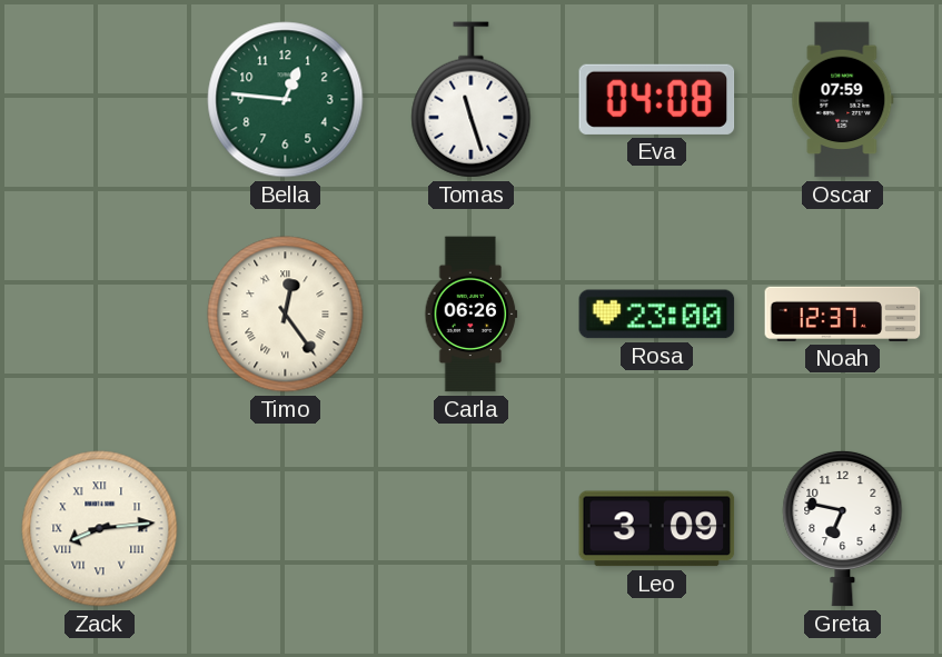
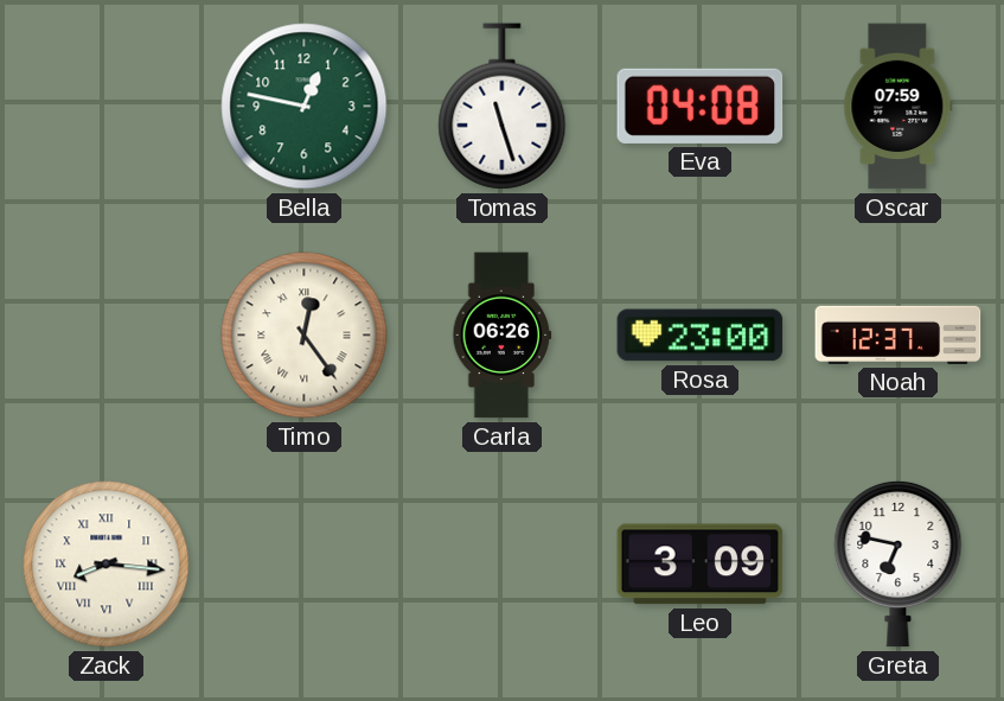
Bella: 12:46 -> 12:47 (305, 107)
Zack: 8:14 -> 8:16 (107, 565)
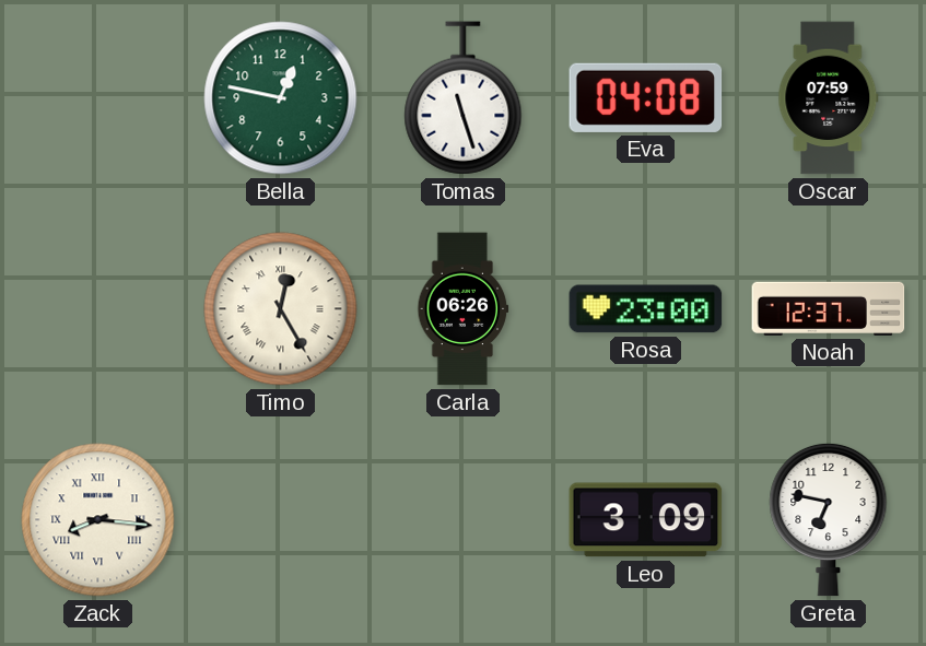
Timo: 12:24 -> 12:25 (281, 309)
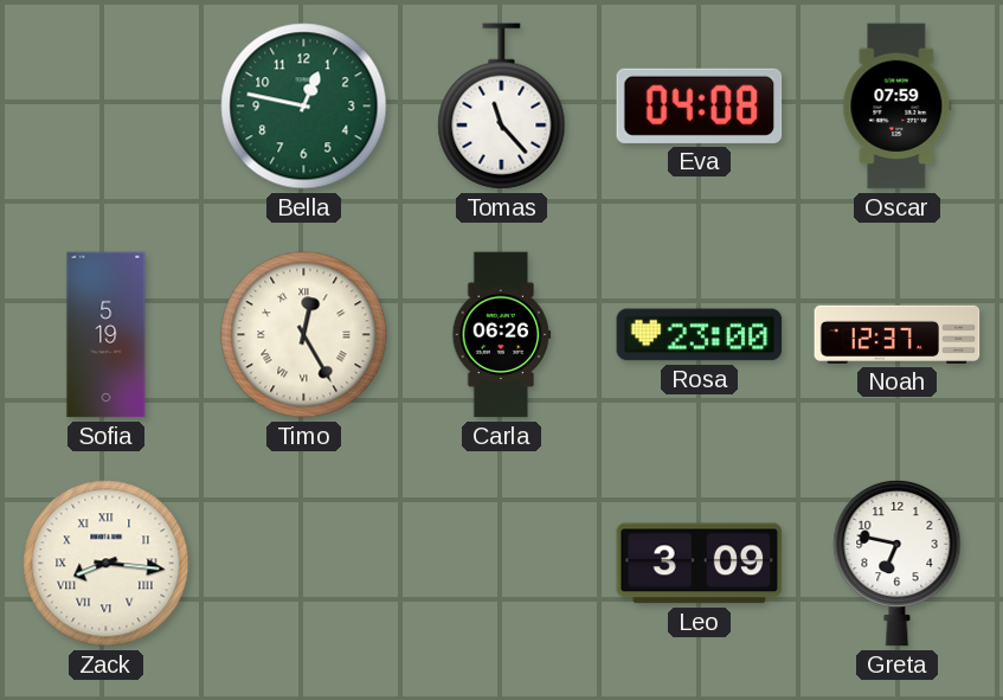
Tomas: 11:27 -> 11:23 (502, 107)
Sofia: none -> 5:19 (107, 335)
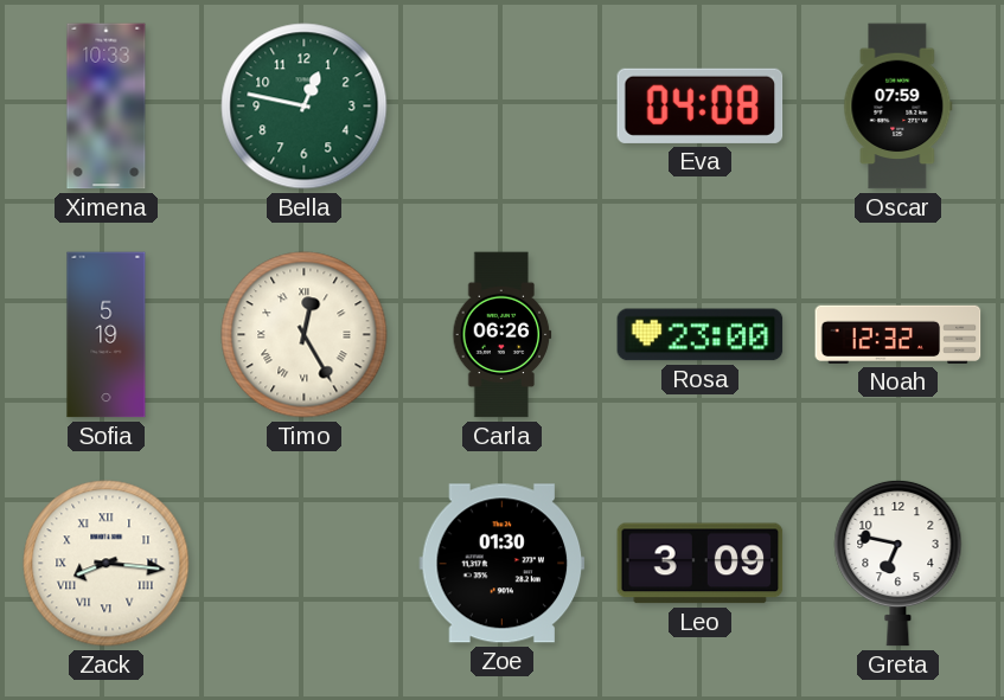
Ximena: none -> 10:33 (107, 107)
Tomas: 11:23 -> none (502, 107)
Noah: 12:37 -> 12:32 (899, 334)
Zoe: none -> 01:30 (503, 564)
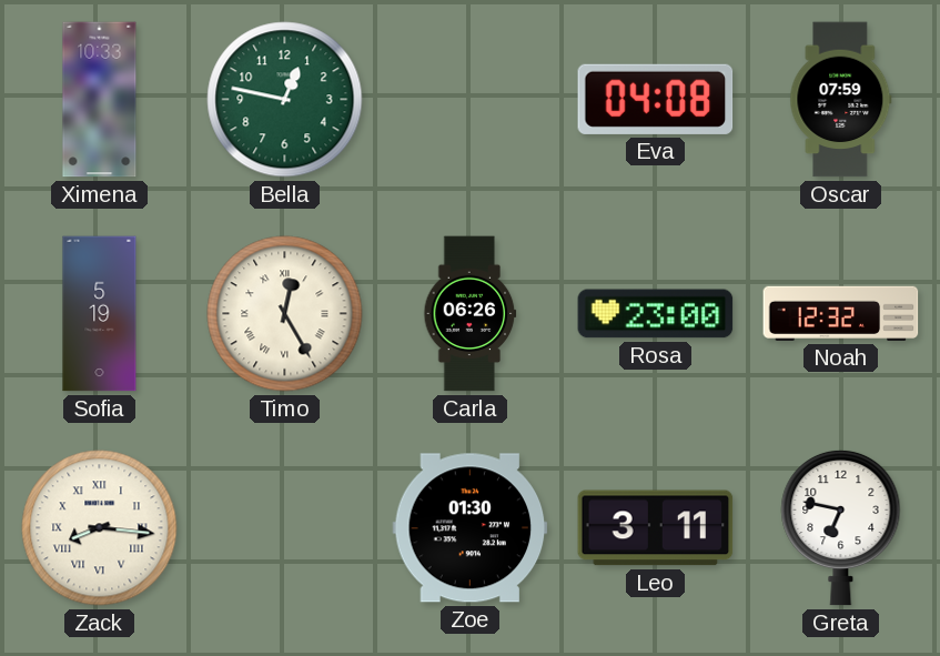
Leo: 3:09 -> 3:11 (656, 528)
